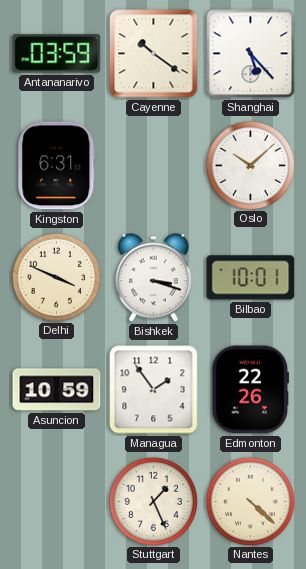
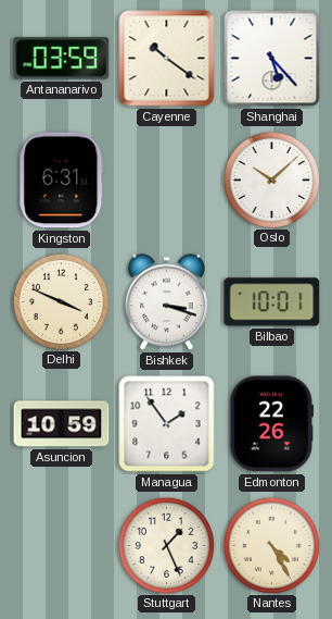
Nantes: 4:22 -> 4:25 (271, 545)
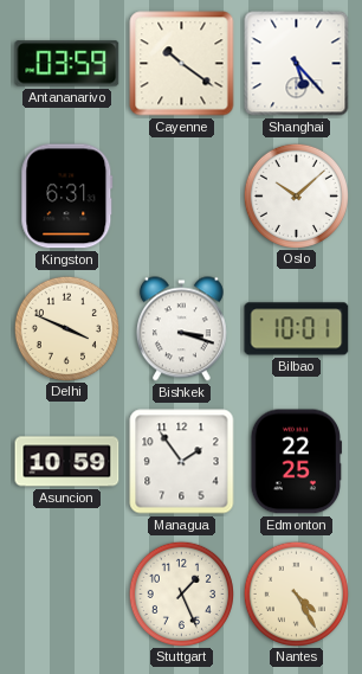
Edmonton: 22:26 -> 22:25 (296, 462)
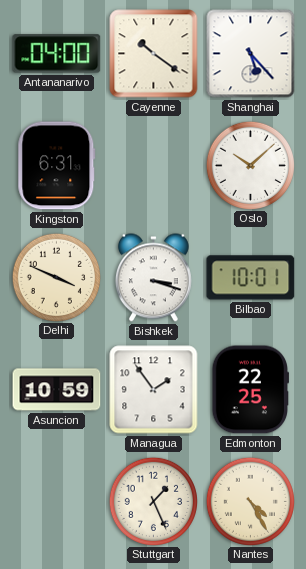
Antananarivo: 03:59 -> 04:00 (57, 54)
